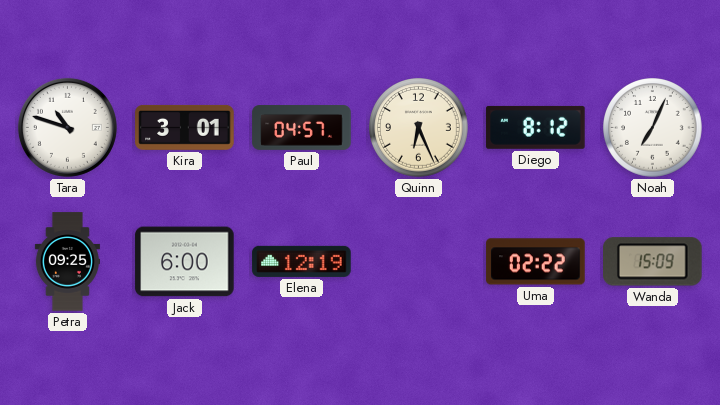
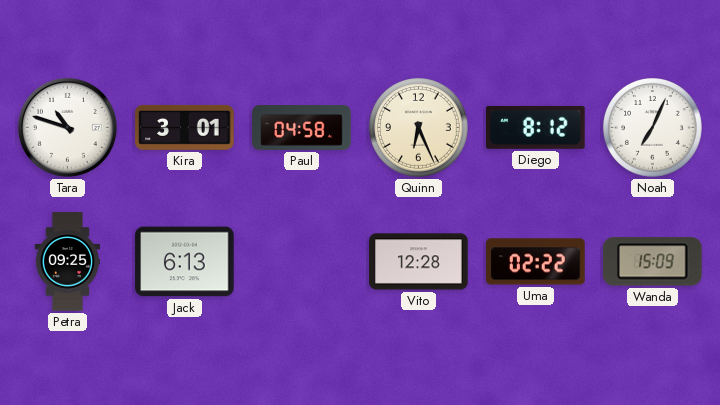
Paul: 04:57 -> 04:58 (302, 128)
Jack: 6:00 -> 6:13 (185, 262)
Elena: 12:19 -> none (302, 261)
Vito: none -> 12:28 (419, 262)
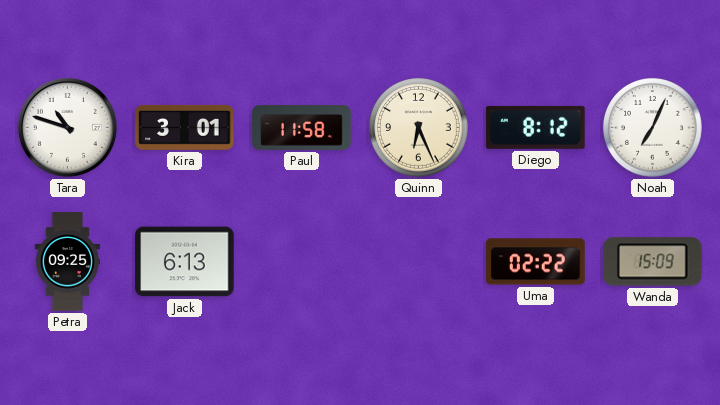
Paul: 04:58 -> 11:58 (302, 128)
Vito: 12:28 -> none (419, 262)
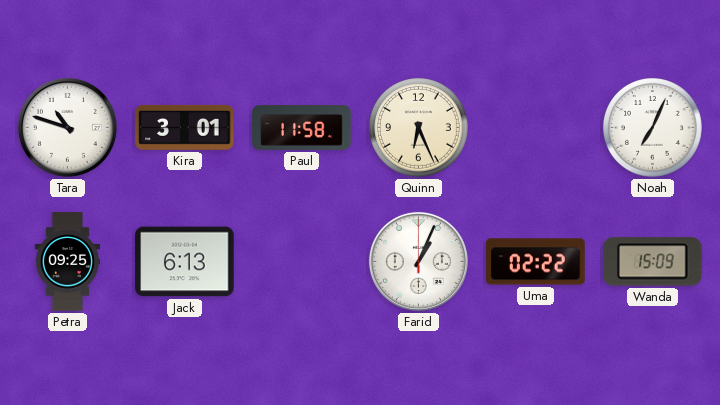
Diego: 8:12 -> none (536, 127)
Farid: none -> 1:04 (418, 261)
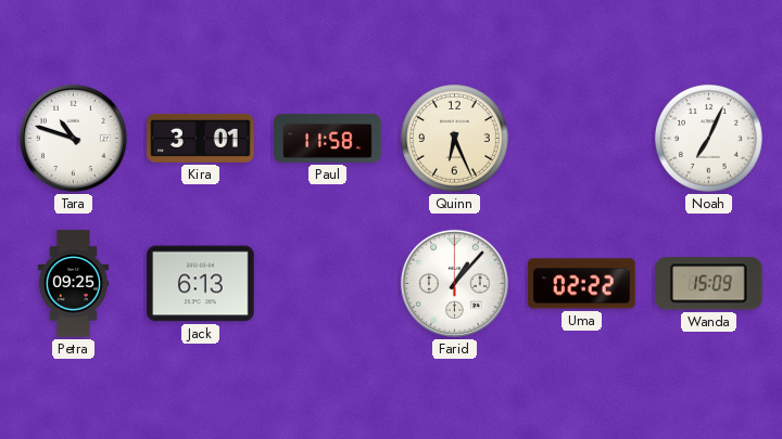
Farid: 1:04 -> 1:07 (454, 283)
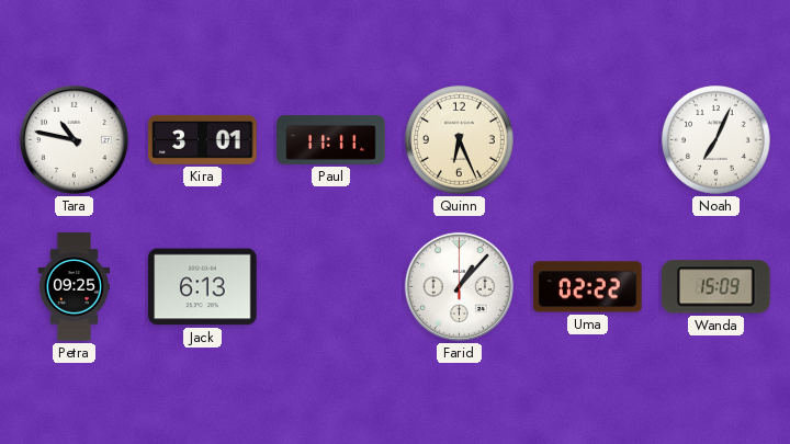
Tara: 10:48 -> 10:47 (74, 139)
Paul: 11:58 -> 11:11 (331, 140)
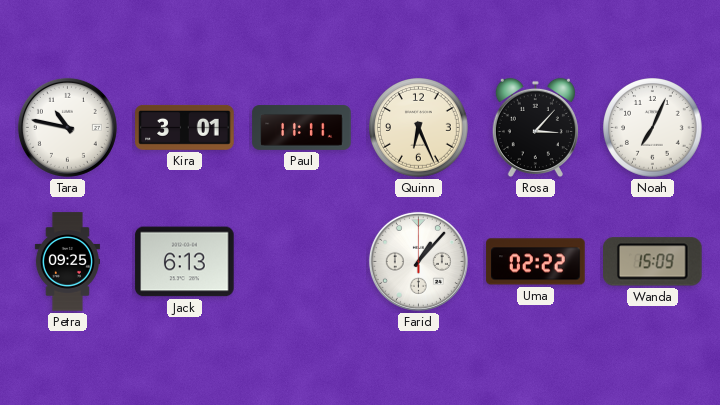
Rosa: none -> 3:07 (535, 128)
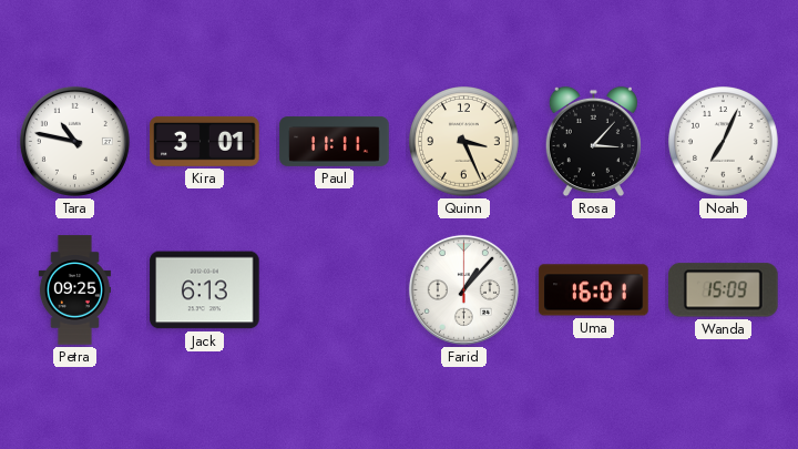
Quinn: 6:26 -> 3:26 (464, 142)
Uma: 02:22 -> 16:01 (594, 290)
